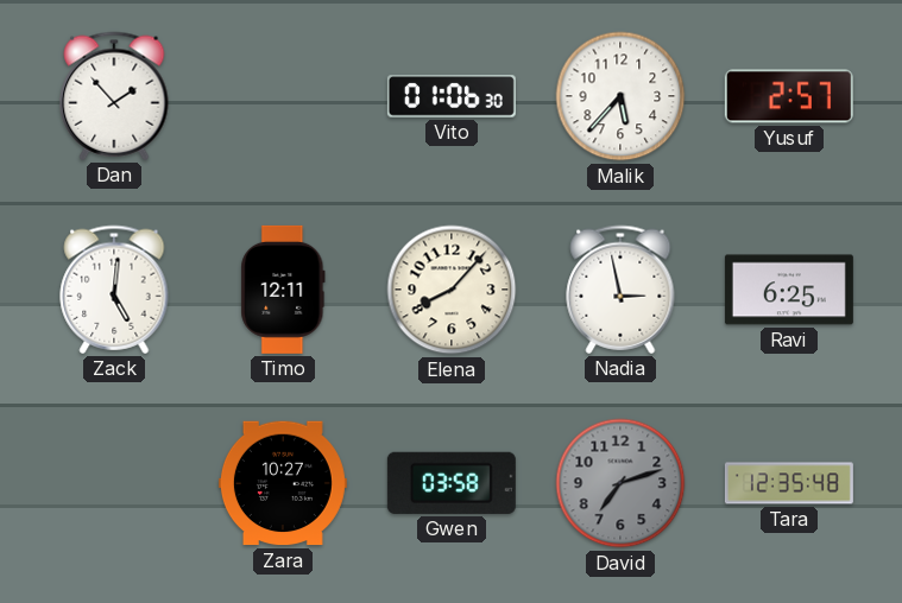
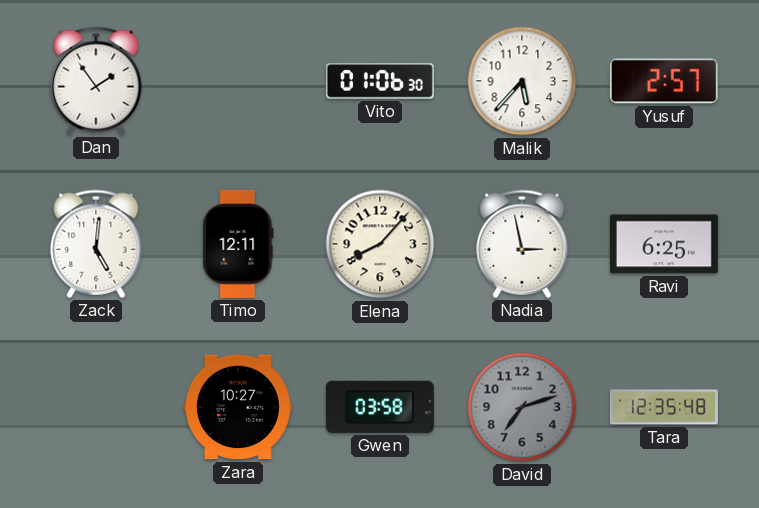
Dan: 1:53 -> 1:54 (96, 81)
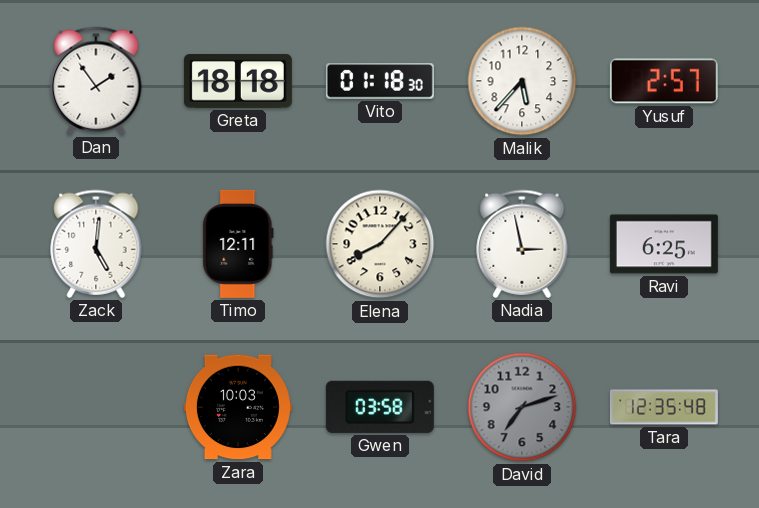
Greta: none -> 18:18 (238, 81)
Vito: 01:06 -> 01:18 (380, 81)
Zara: 10:27 -> 10:03 (238, 407)
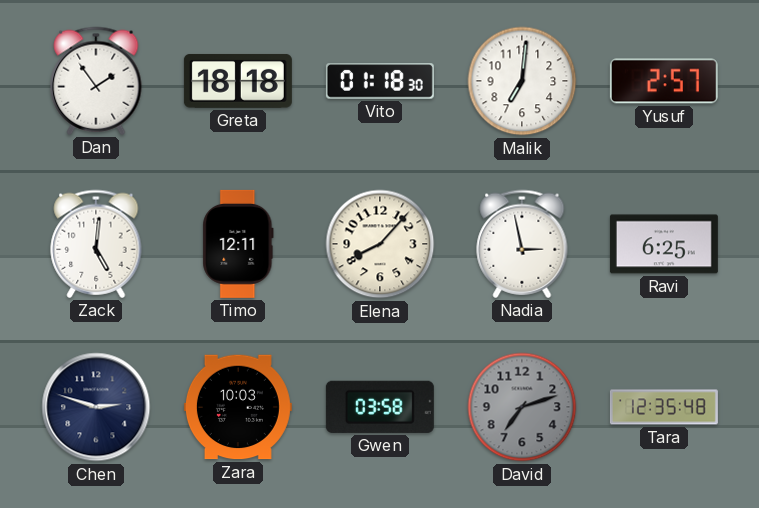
Malik: 5:37 -> 7:01 (522, 81)
Chen: none -> 2:48 (96, 407)
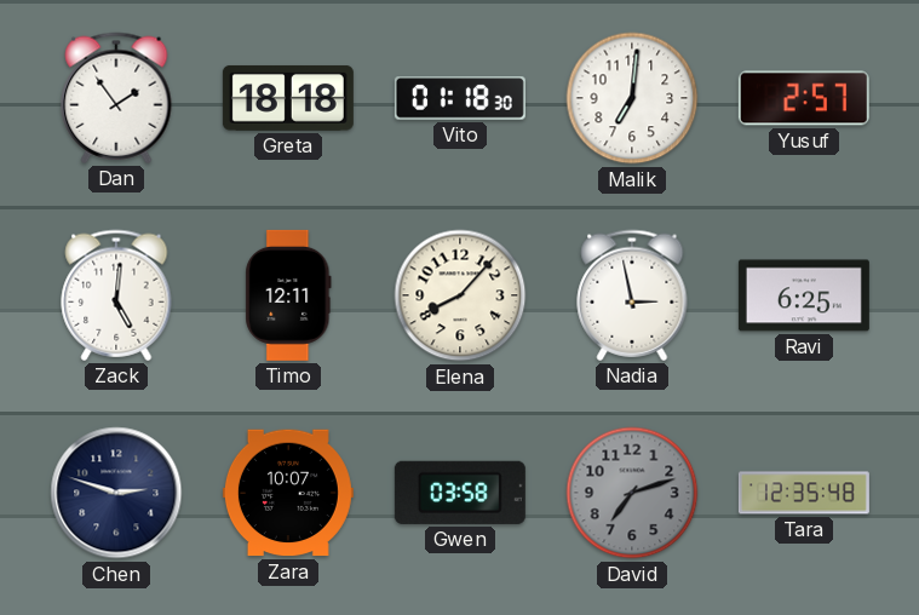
Zara: 10:03 -> 10:07 (288, 493)
